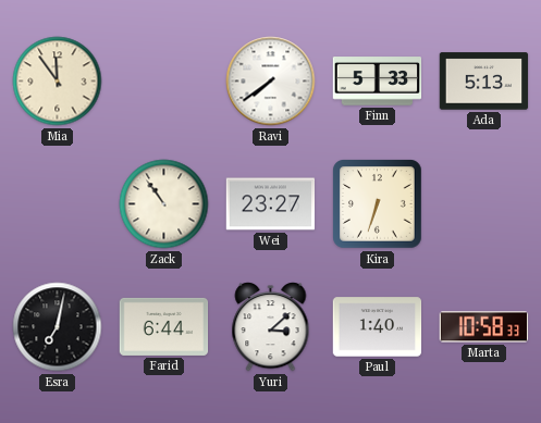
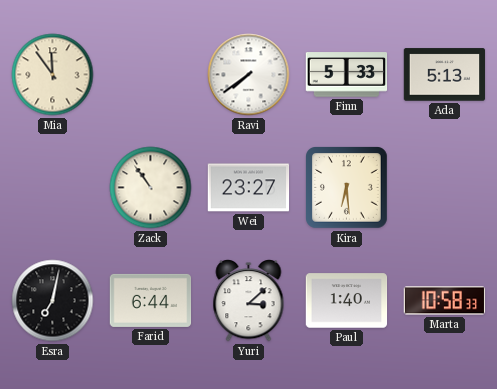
Kira: 6:33 -> 6:29 (347, 188)
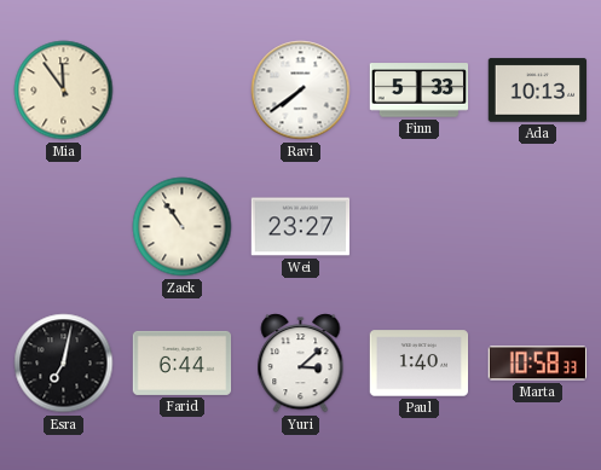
Ada: 5:13 -> 10:13 (538, 91)
Kira: 6:29 -> none (347, 188)
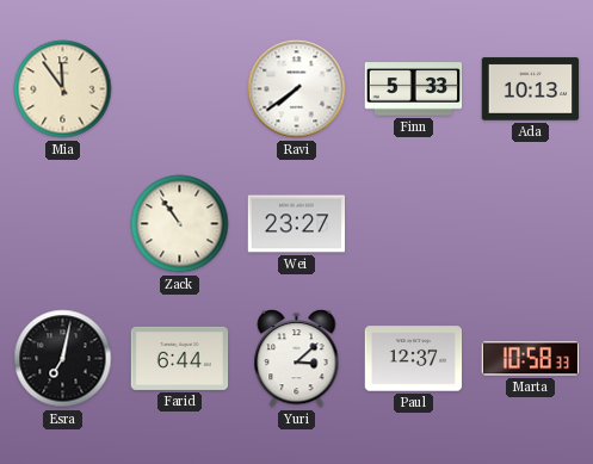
Paul: 1:40 -> 12:37 (414, 359)
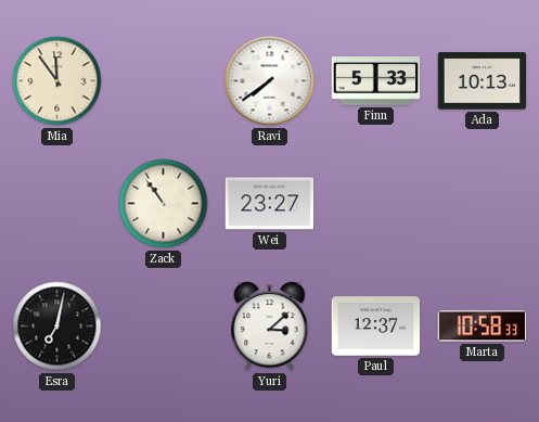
Farid: 6:44 -> none (180, 358)
